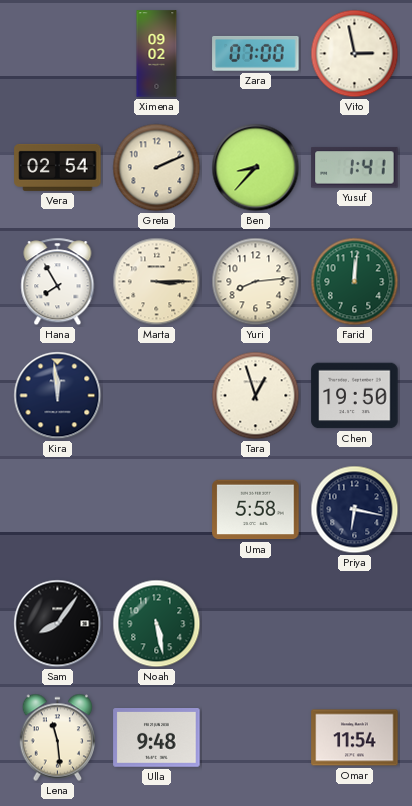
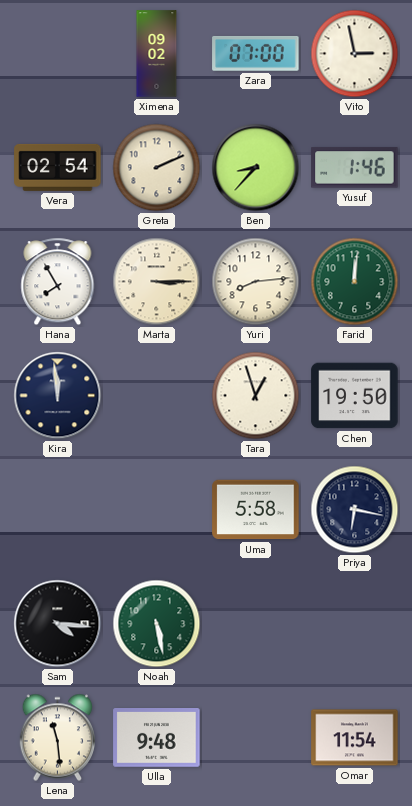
Yusuf: 1:41 -> 1:46 (355, 168)
Sam: 8:06 -> 4:16 (58, 624)
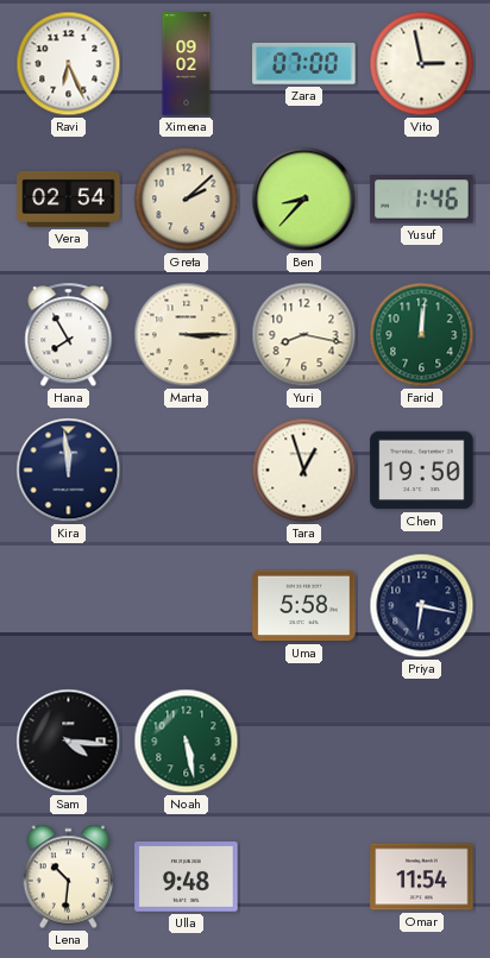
Ravi: none -> 6:26 (69, 64)
Greta: 2:11 -> 2:08 (187, 200)
Yuri: 8:14 -> 8:17 (304, 335)
Lena: 11:29 -> 10:31 (69, 877)
